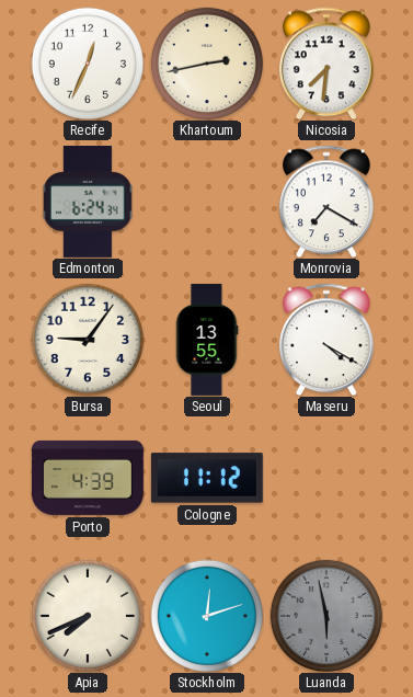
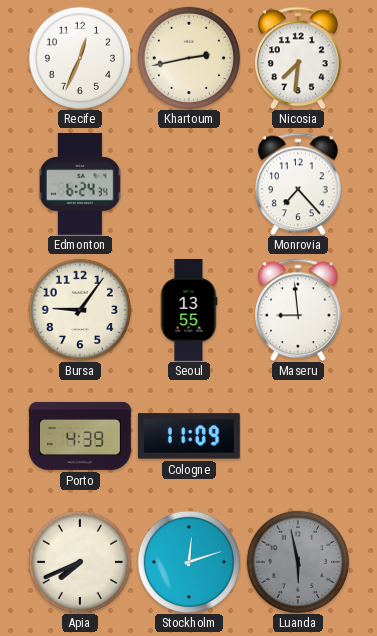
Monrovia: 7:20 -> 7:23 (298, 184)
Maseru: 4:20 -> 8:59 (298, 310)
Cologne: 11:12 -> 11:09 (189, 436)
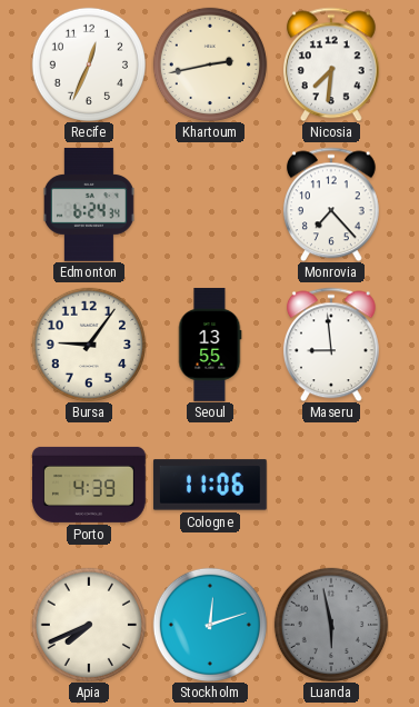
Cologne: 11:09 -> 11:06 (210, 485)
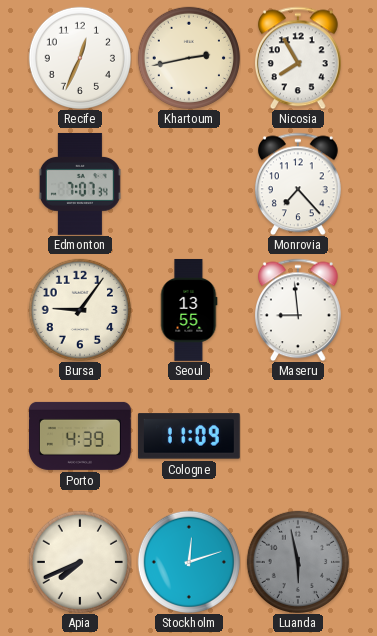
Nicosia: 7:31 -> 7:55 (298, 58)
Edmonton: 6:24 -> 7:07 (80, 184)
Cologne: 11:06 -> 11:09 (189, 436)
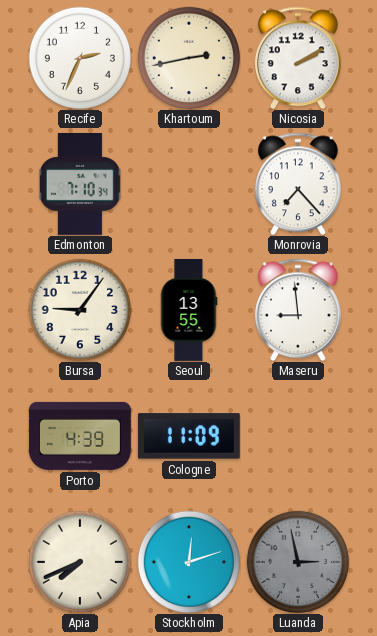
Recife: 12:34 -> 2:34 (80, 58)
Nicosia: 7:55 -> 2:10 (298, 58)
Edmonton: 7:07 -> 7:10 (80, 184)
Luanda: 5:58 -> 2:58 (298, 562)
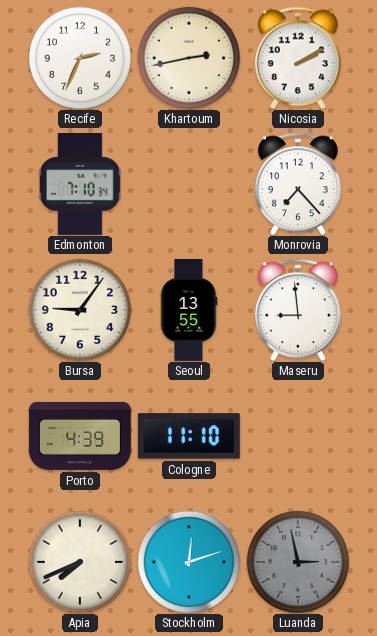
Cologne: 11:09 -> 11:10 (189, 436)
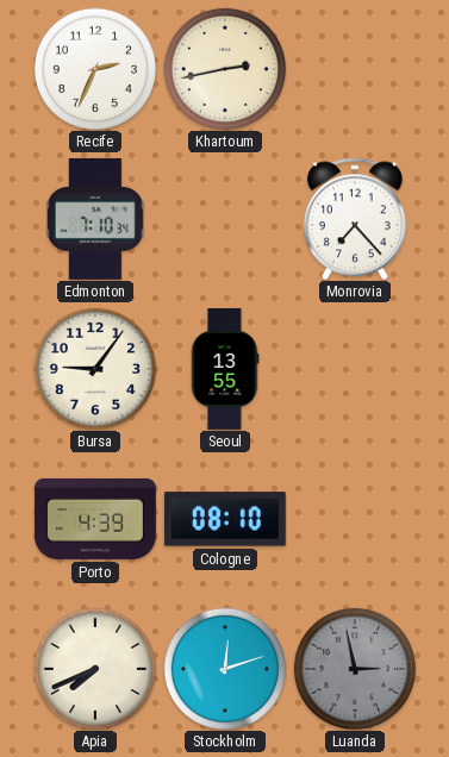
Nicosia: 2:10 -> none (298, 58)
Maseru: 8:59 -> none (298, 310)
Cologne: 11:10 -> 08:10 (225, 519)
